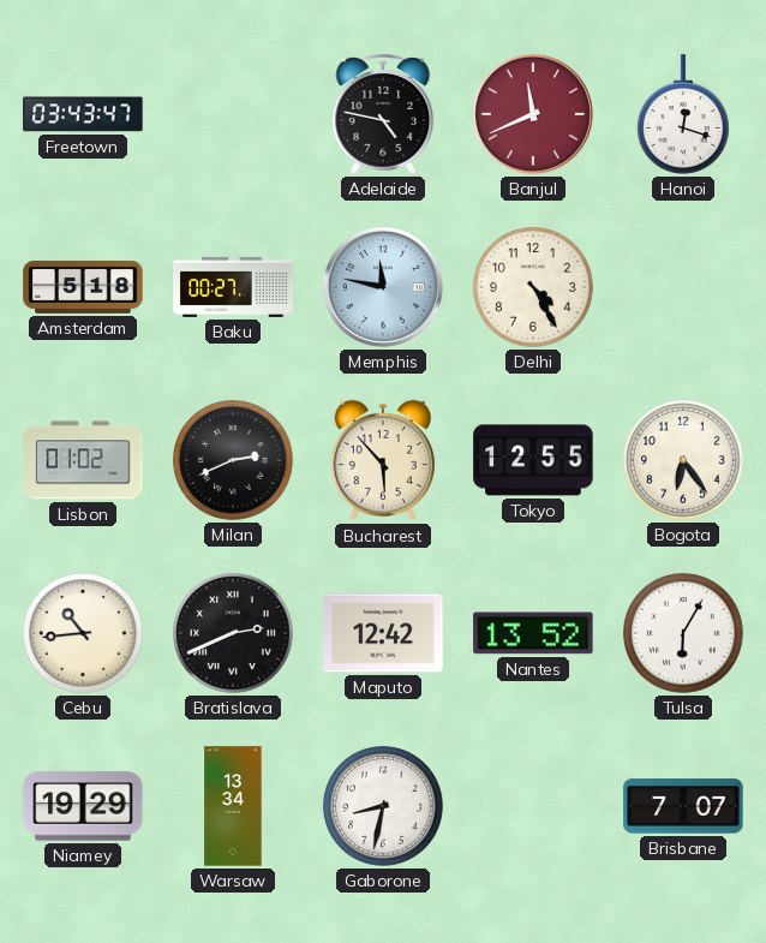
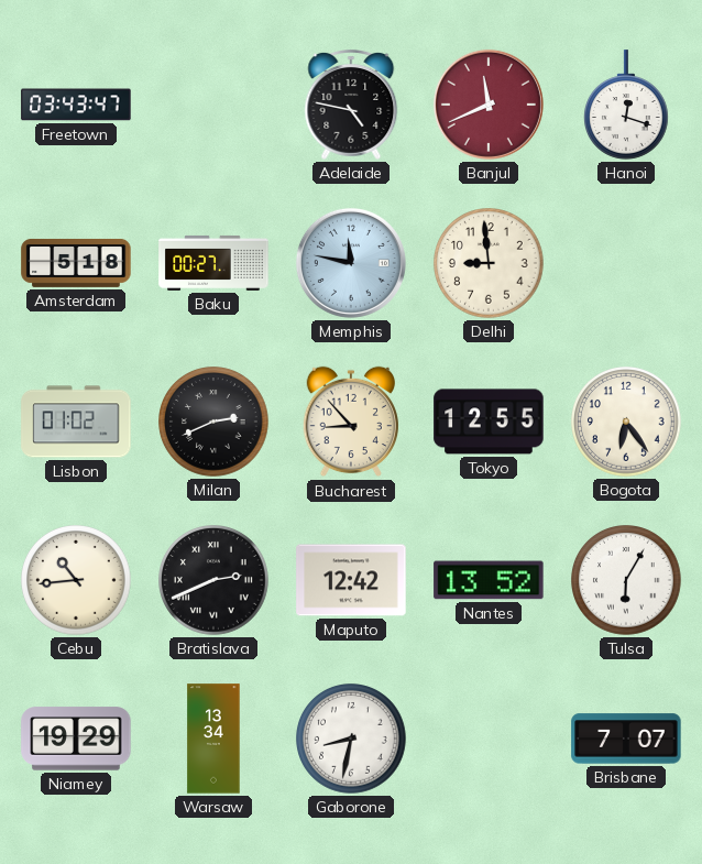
Delhi: 4:25 -> 8:59 (489, 263)
Bucharest: 5:53 -> 8:53 (350, 422)
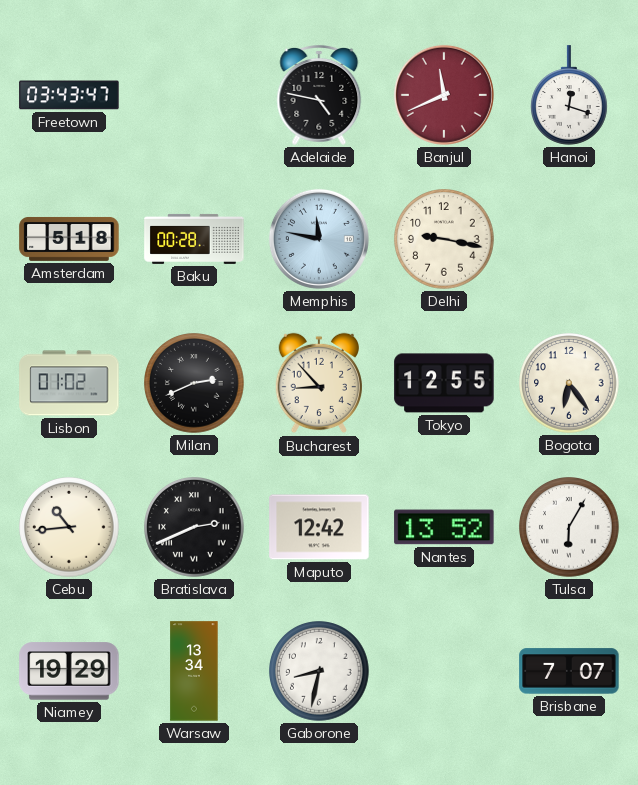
Baku: 00:27 -> 00:28 (194, 239)
Delhi: 8:59 -> 9:17 (444, 239)
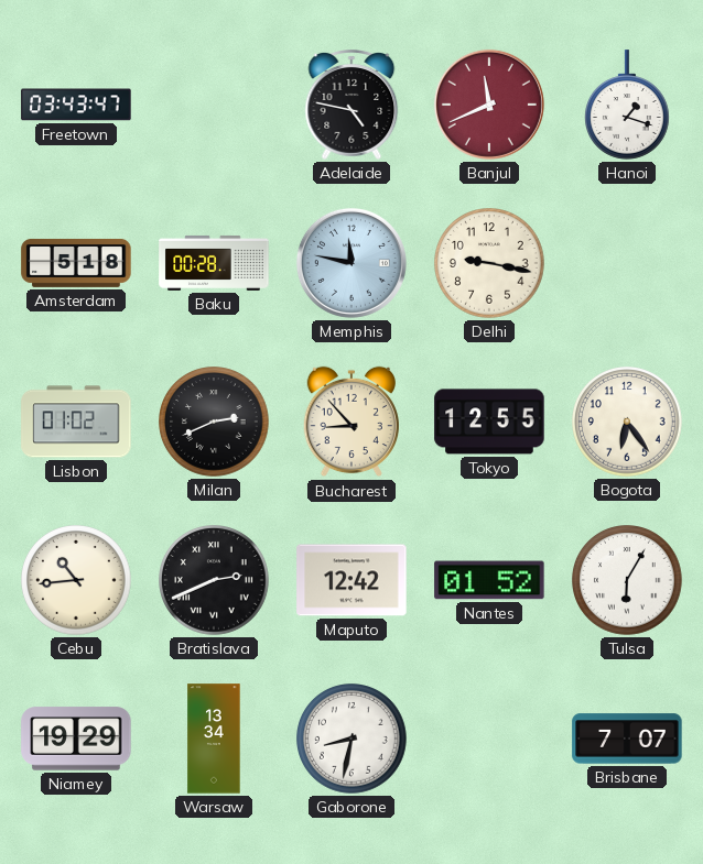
Hanoi: 12:18 -> 1:18 (628, 105)
Nantes: 13:52 -> 01:52 (489, 580)
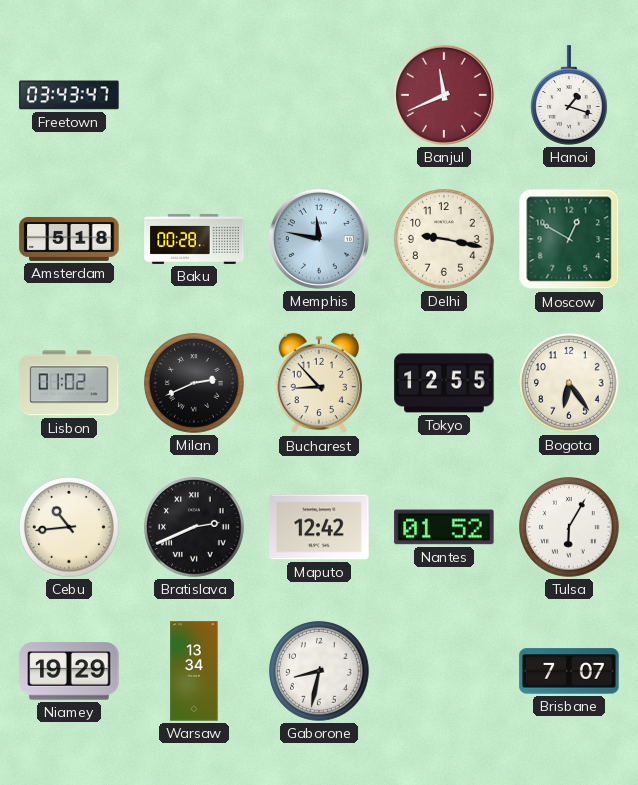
Adelaide: 4:47 -> none (351, 105)
Moscow: none -> 12:50 (569, 239)
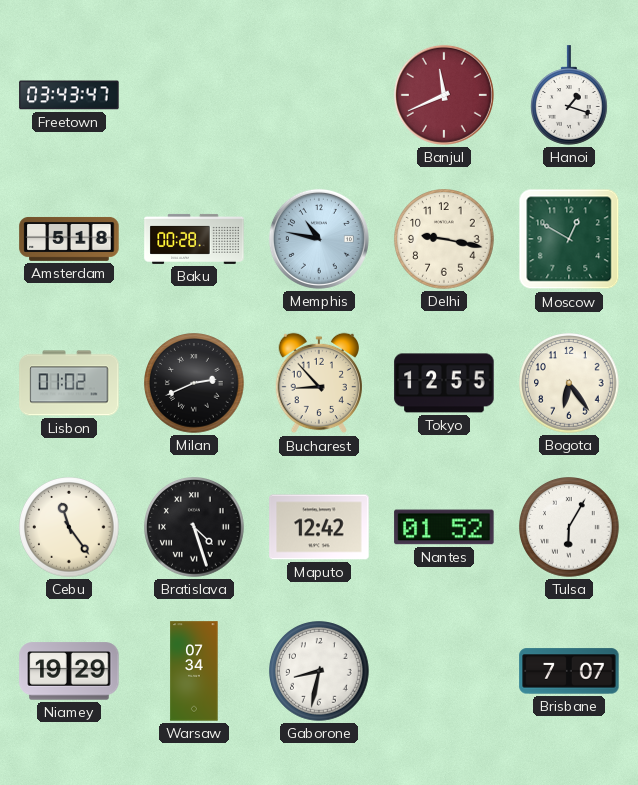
Memphis: 11:47 -> 10:47 (319, 239)
Cebu: 10:44 -> 11:24 (69, 527)
Bratislava: 2:41 -> 4:27 (194, 527)
Warsaw: 13:34 -> 07:34 (194, 671)
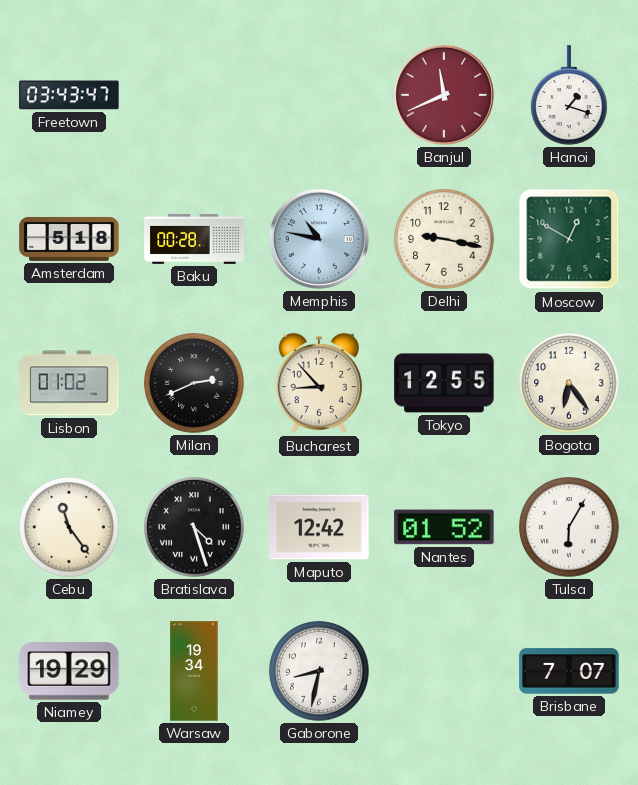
Warsaw: 07:34 -> 19:34 (194, 671)
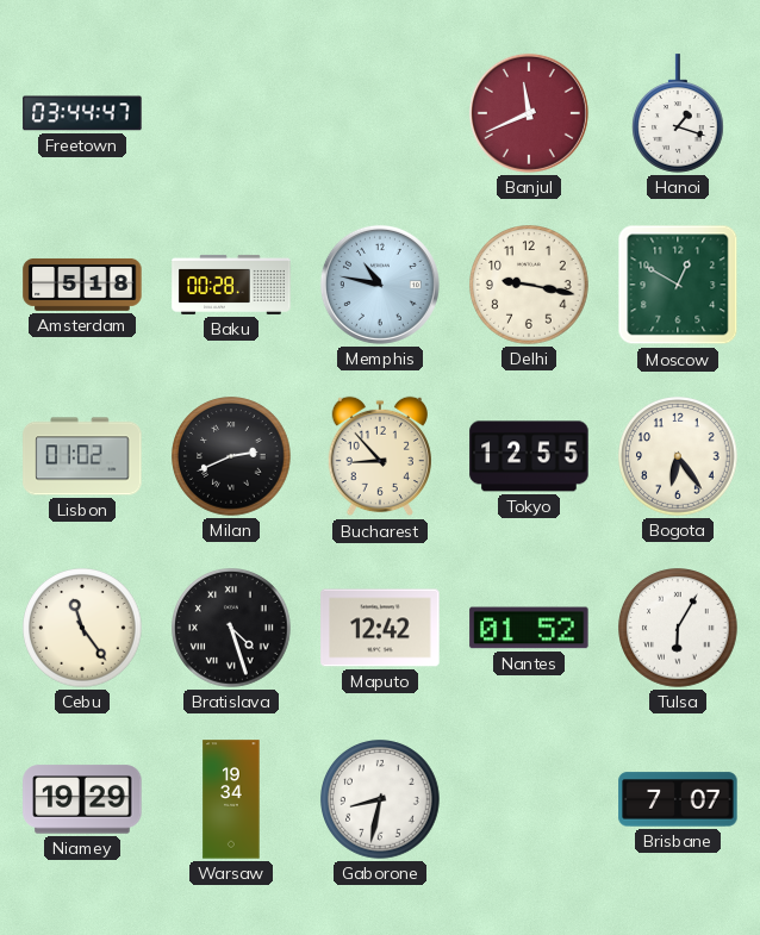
Freetown: 03:43 -> 03:44 (82, 113)
